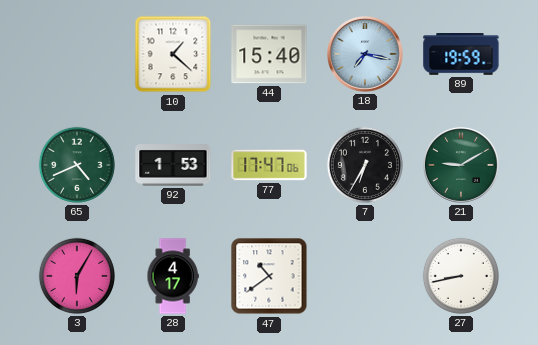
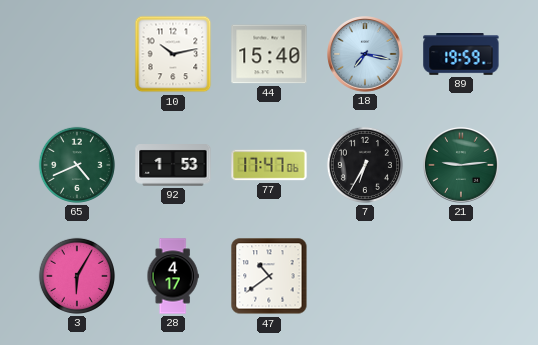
10: 1:22 -> 10:13 (173, 54)
21: 9:10 -> 9:14 (461, 165)
27: 8:43 -> none (461, 276)
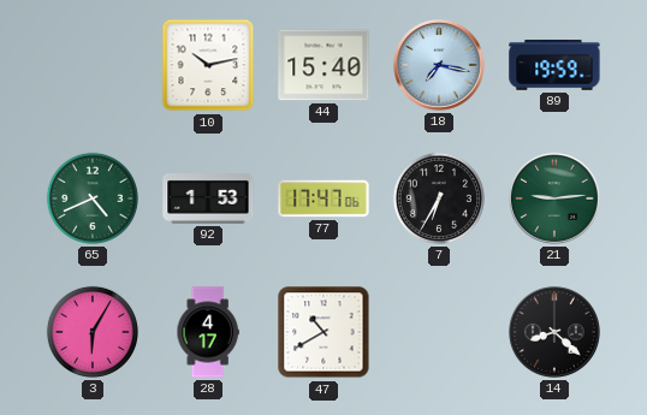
47: 10:39 -> 10:40 (323, 332)
14: none -> 8:22 (554, 332)
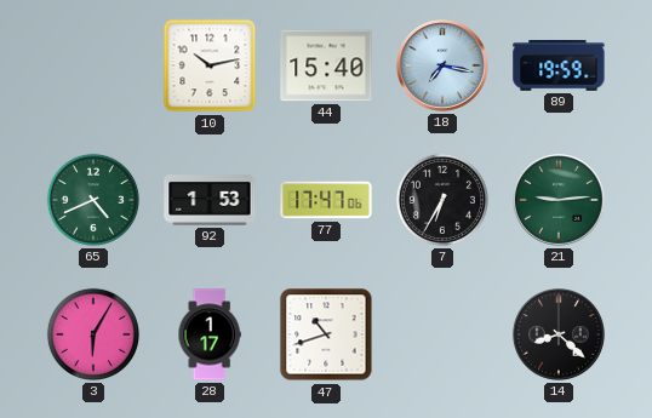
28: 4:17 -> 1:17 (210, 334)
47: 10:40 -> 10:42 (326, 334)
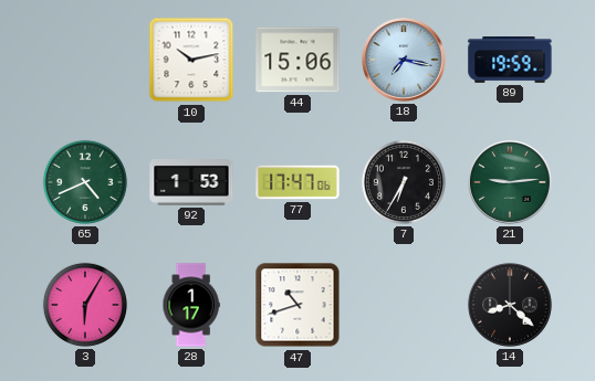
44: 15:40 -> 15:06 (297, 60)
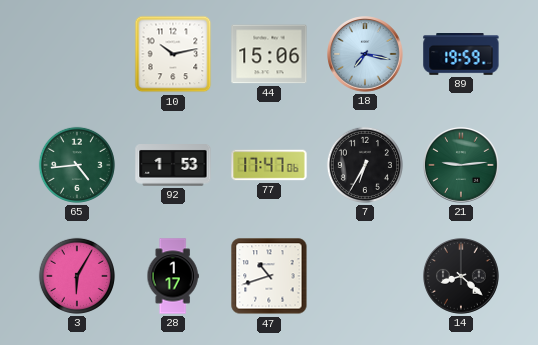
65: 4:41 -> 4:44 (77, 165)
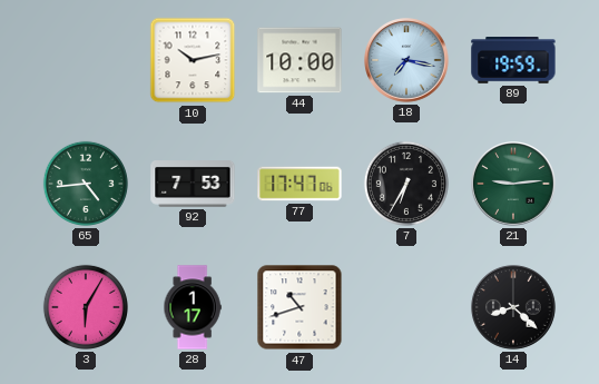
44: 15:06 -> 10:00 (299, 60)
92: 1:53 -> 7:53 (193, 185)
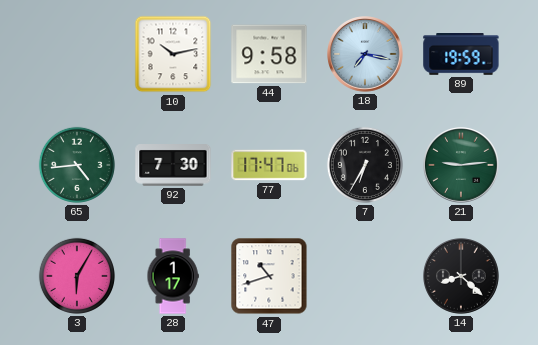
44: 10:00 -> 9:58 (269, 54)
92: 7:53 -> 7:30 (173, 166)
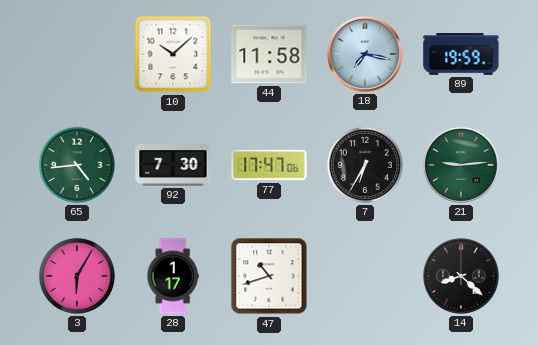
10: 10:13 -> 10:08 (173, 54)
44: 9:58 -> 11:58 (269, 54)
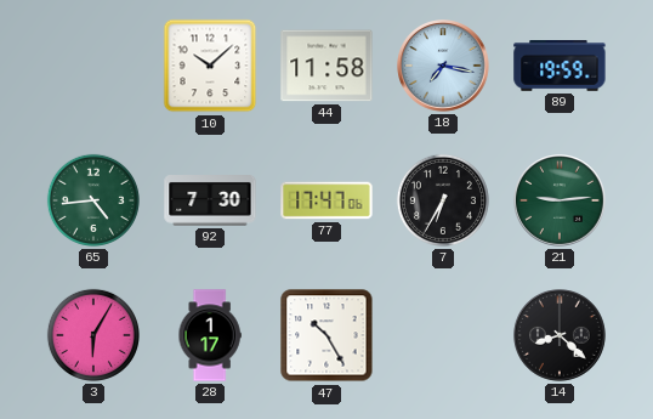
47: 10:42 -> 10:25 (326, 335)
